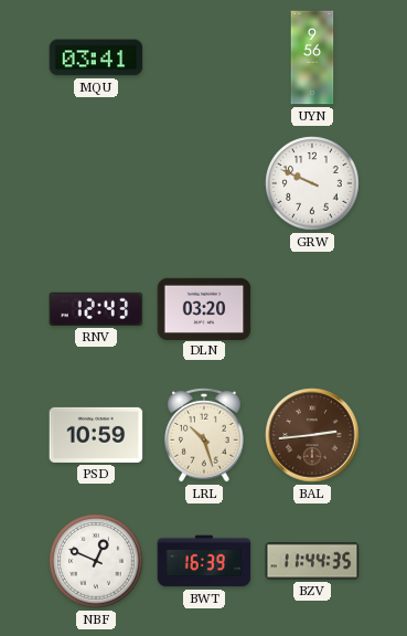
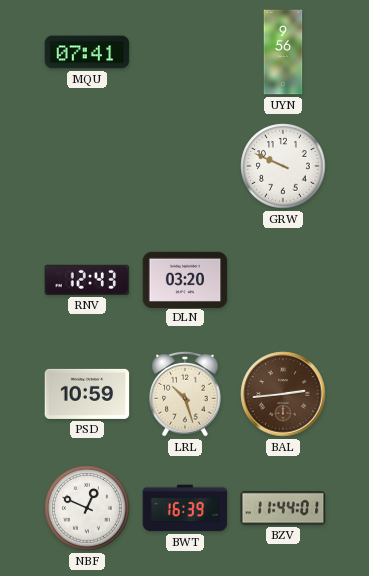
MQU: 03:41 -> 07:41 (87, 52)
BZV: 11:44:35 -> 11:44:01 (283, 508)
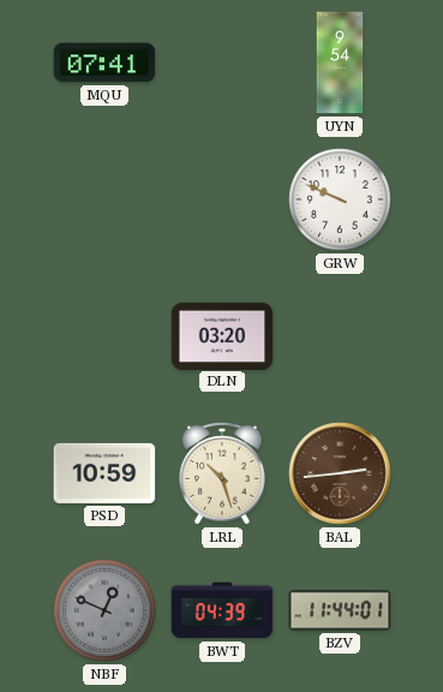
UYN: 9:56 -> 9:54 (340, 62)
RNV: 12:43 -> none (87, 280)
NBF dial: white -> grey (104, 610)
BWT: 16:39 -> 04:39 (222, 610)
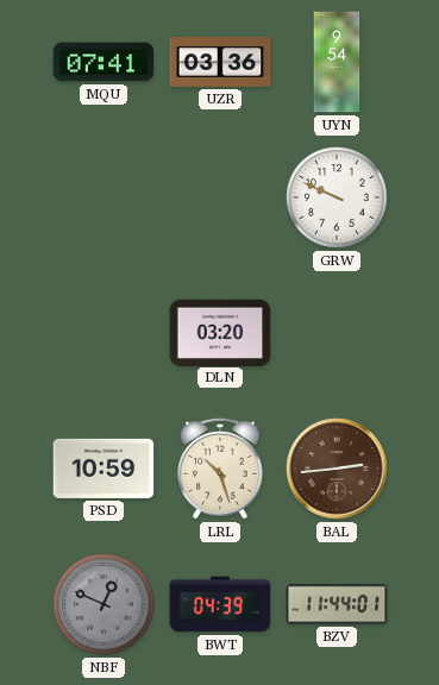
UZR: none -> 03:36 (220, 63)
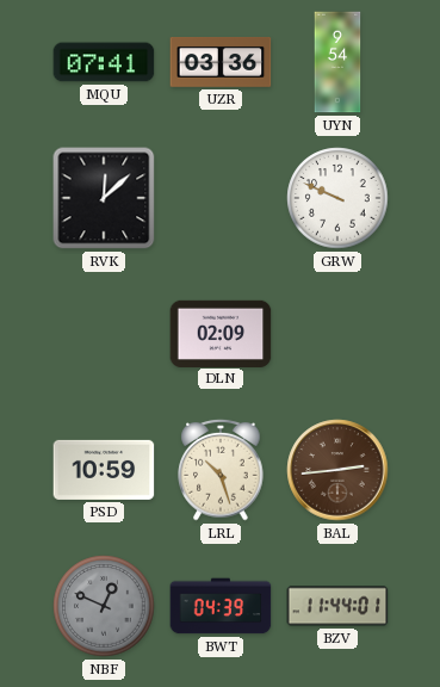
RVK: none -> 12:08 (104, 198)
DLN: 03:20 -> 02:09 (221, 333)
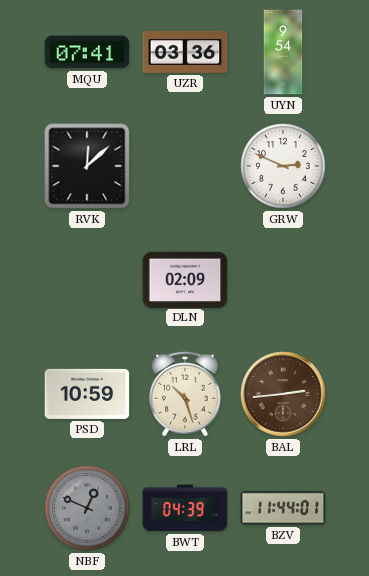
GRW: 9:49 -> 2:49 (283, 166)
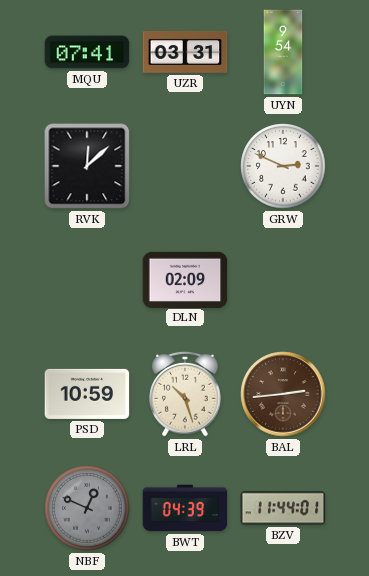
UZR: 03:36 -> 03:31 (185, 53)
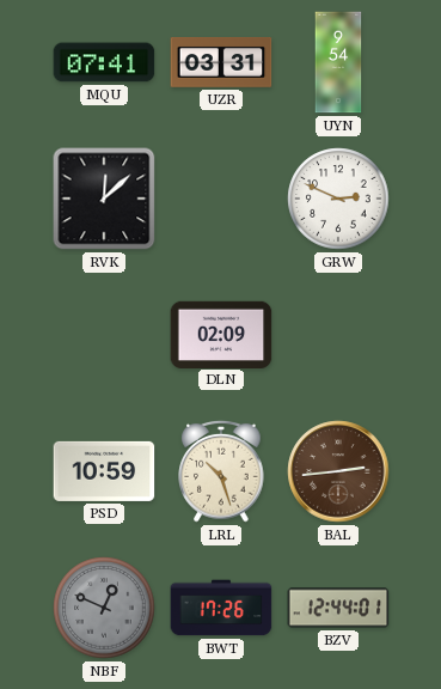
BWT: 04:39 -> 17:26 (221, 608)
BZV: 11:44 -> 12:44 (338, 608)
